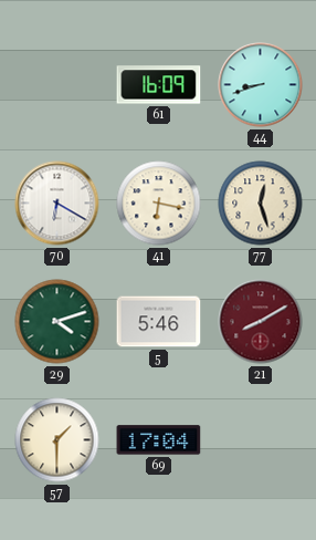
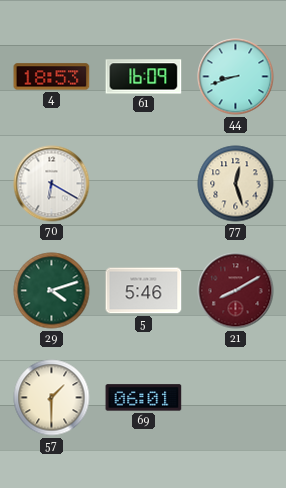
4: none -> 18:53 (52, 77)
41: 6:17 -> none (159, 204)
69: 17:04 -> 06:01 (144, 398)
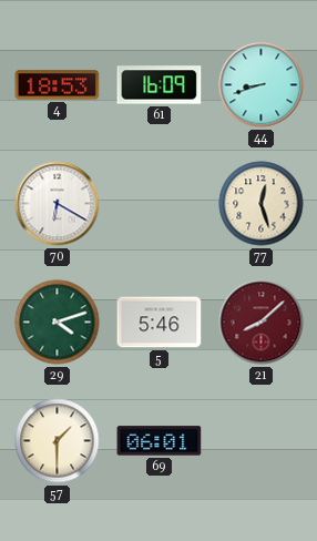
21: 8:10 -> 8:08 (262, 323)
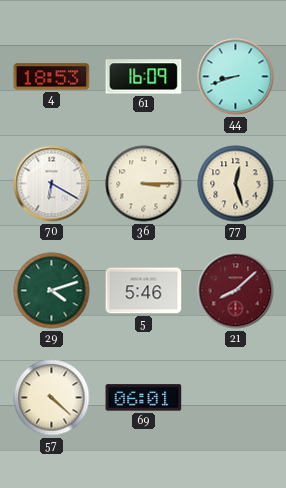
36: none -> 3:15 (144, 184)
57: 1:30 -> 4:22 (52, 398)
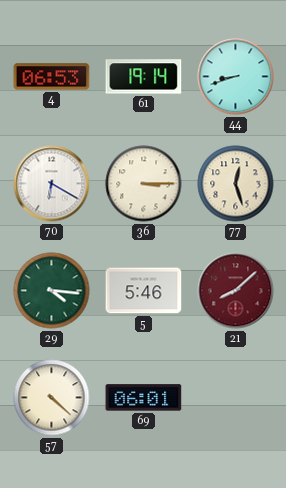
4: 18:53 -> 06:53 (52, 77)
61: 16:09 -> 19:14 (144, 77)
29: 4:12 -> 4:16 (52, 291)
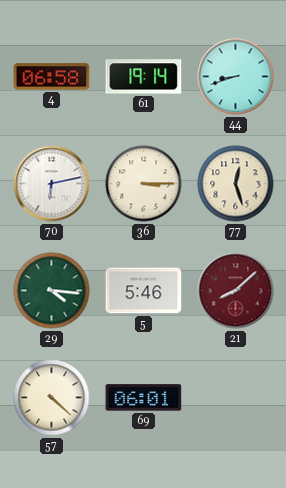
4: 06:53 -> 06:58 (52, 77)
70: 6:20 -> 6:13 (52, 184)
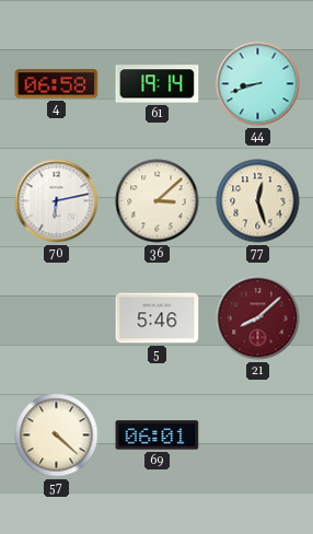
36: 3:15 -> 3:08 (158, 201)
29: 4:16 -> none (52, 291)
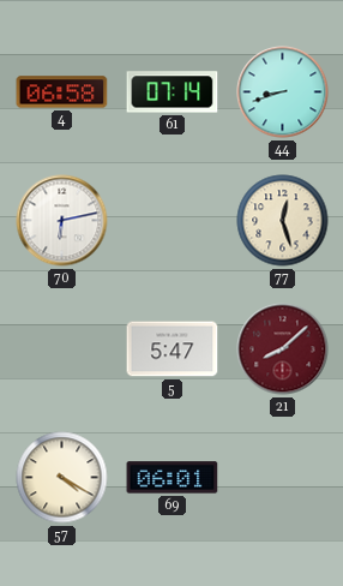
61: 19:14 -> 07:14 (173, 92)
36: 3:08 -> none (158, 201)
5: 5:46 -> 5:47 (173, 349)
57: 4:22 -> 4:20 (62, 478)
